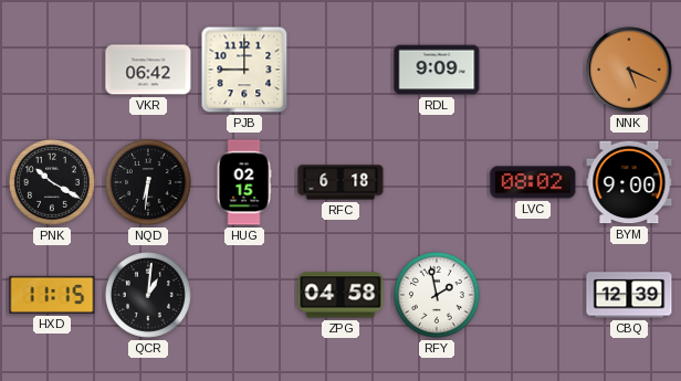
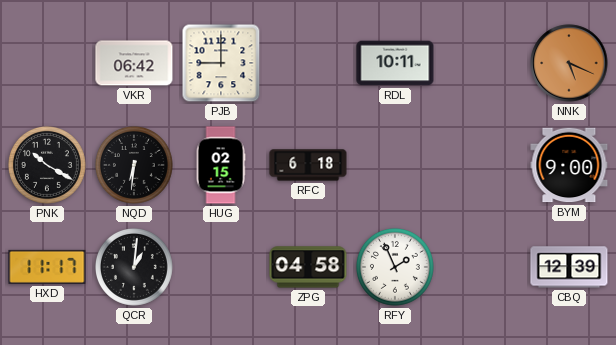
RDL: 9:09 -> 10:11 (395, 63)
LVC: 08:02 -> none (533, 182)
HXD: 11:15 -> 11:17 (47, 267)
RFY: 1:58 -> 1:56 (395, 267)
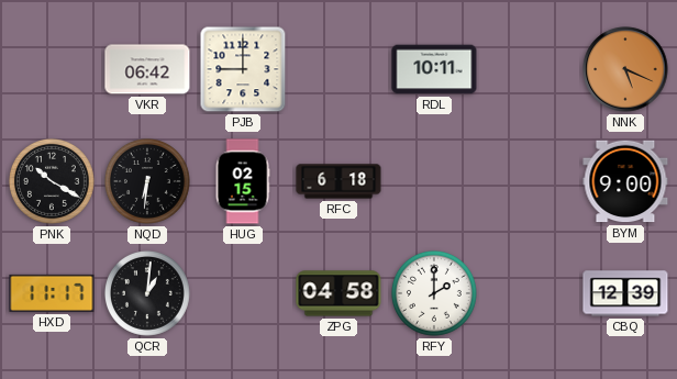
RFY: 1:56 -> 2:00 (434, 293)
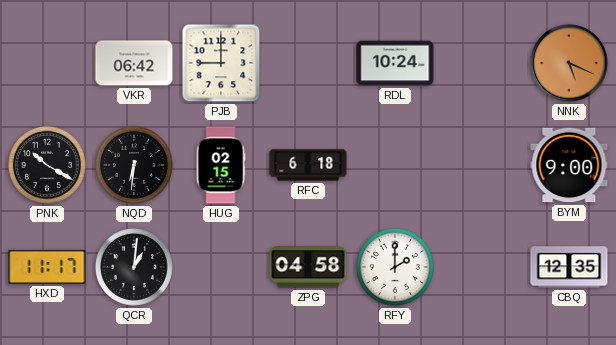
RDL: 10:11 -> 10:24 (395, 63)
CBQ: 12:39 -> 12:35 (569, 267)
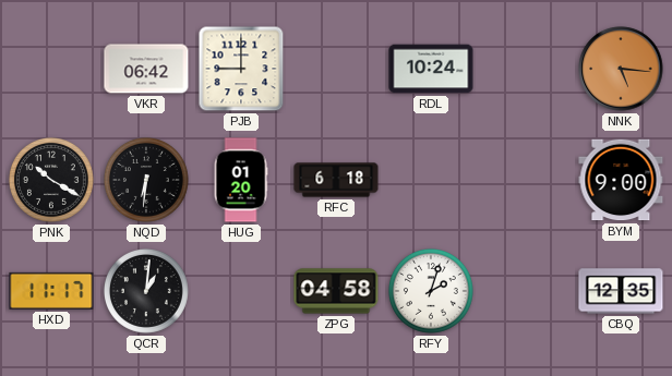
NNK: 5:19 -> 5:16 (621, 69)
HUG: 02:15 -> 01:20 (241, 180)
RFY: 2:00 -> 2:03 (431, 291)
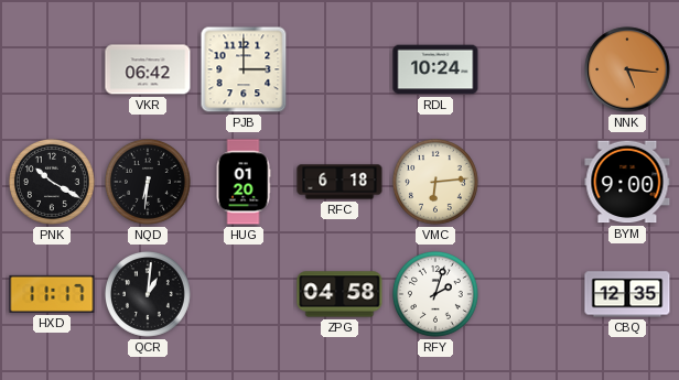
PJB: 9:00 -> 3:00 (244, 69)
VMC: none -> 6:14 (435, 182)
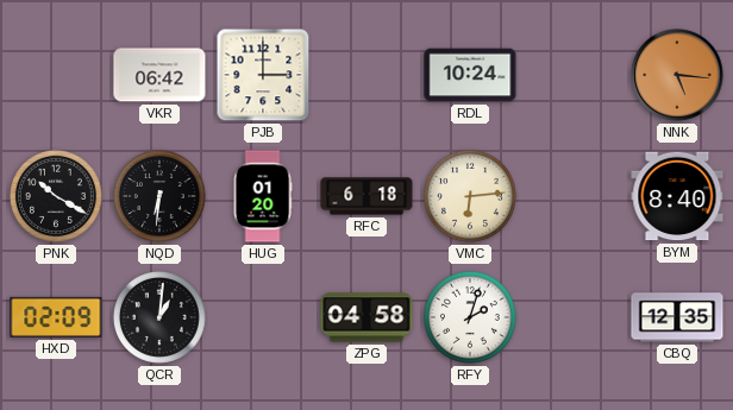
BYM: 9:00 -> 8:40 (677, 196)
HXD: 11:17 -> 02:09 (56, 317)
